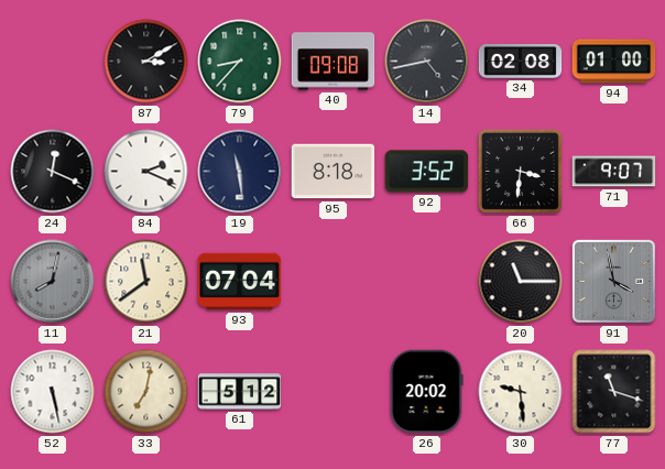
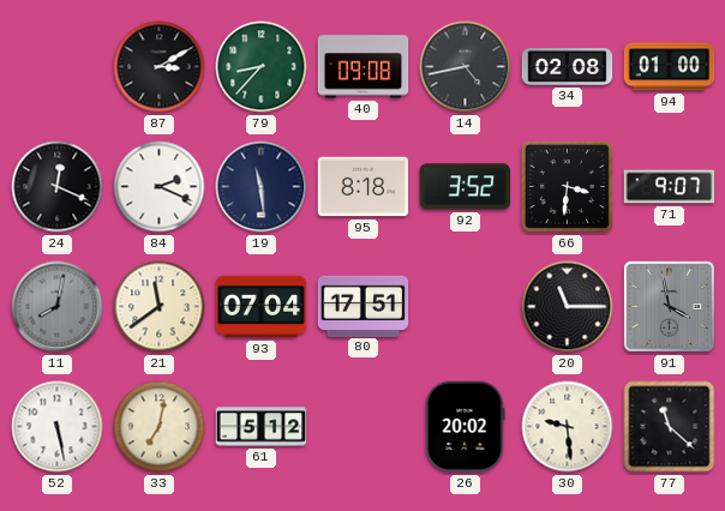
80: none -> 17:51 (364, 306)
77: 11:18 -> 11:22 (670, 427)
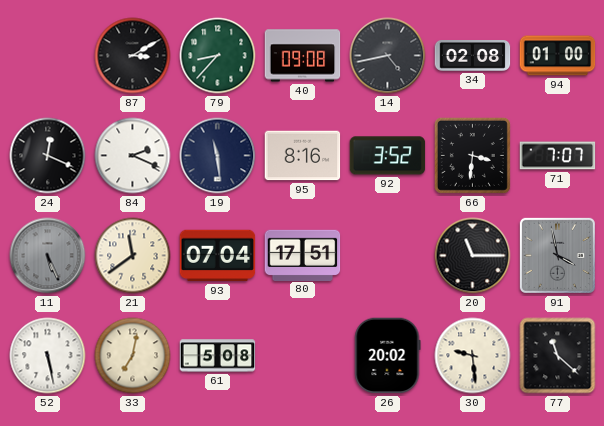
95: 8:18 -> 8:16 (303, 156)
71: 9:07 -> 7:07 (558, 156)
11: 8:02 -> 5:26 (48, 256)
61: 5:12 -> 5:08 (218, 356)
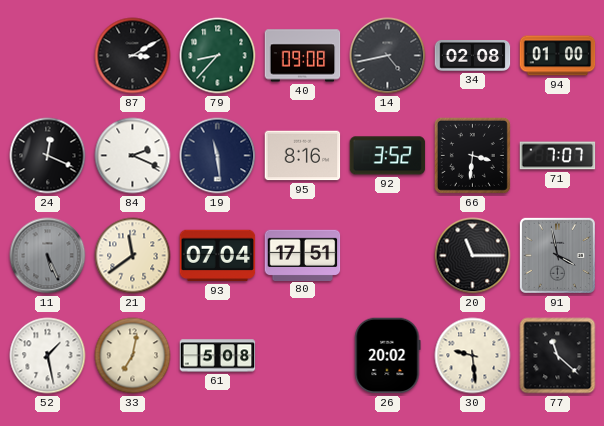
52: 5:28 -> 1:28 (48, 356)
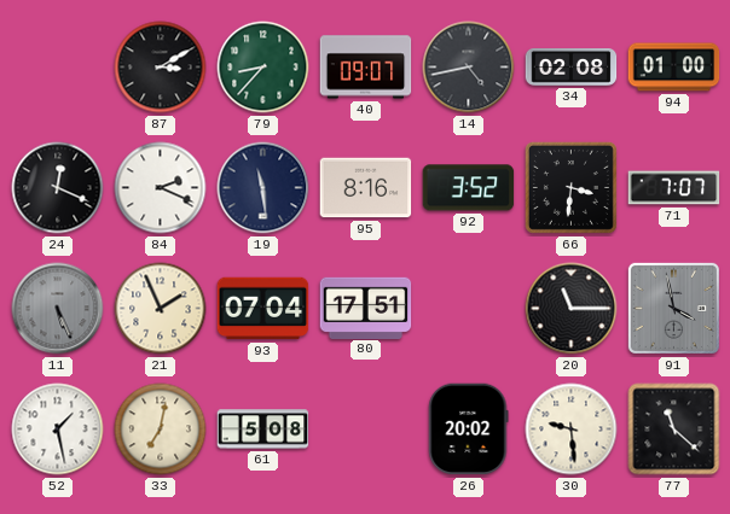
40: 09:08 -> 09:07 (366, 68)
21: 11:39 -> 1:56 (161, 309)
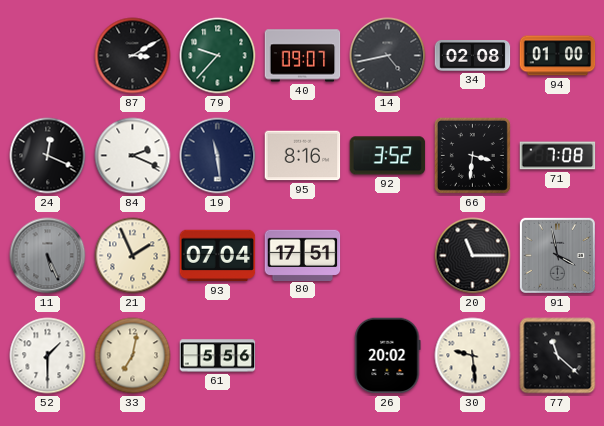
79: 8:37 -> 9:37 (218, 56)
71: 7:07 -> 7:08 (558, 156)
52: 1:28 -> 1:30 (48, 356)
61: 5:08 -> 5:56 (218, 356)
